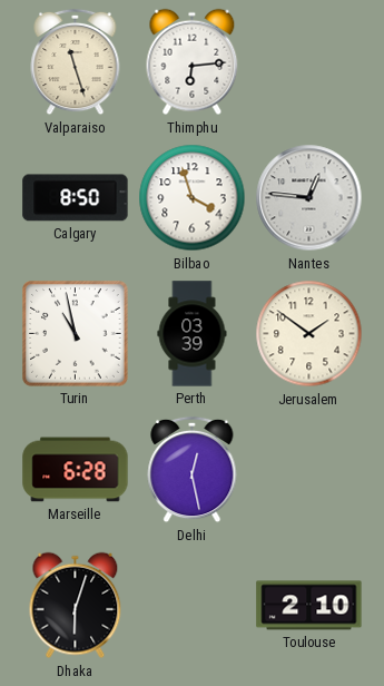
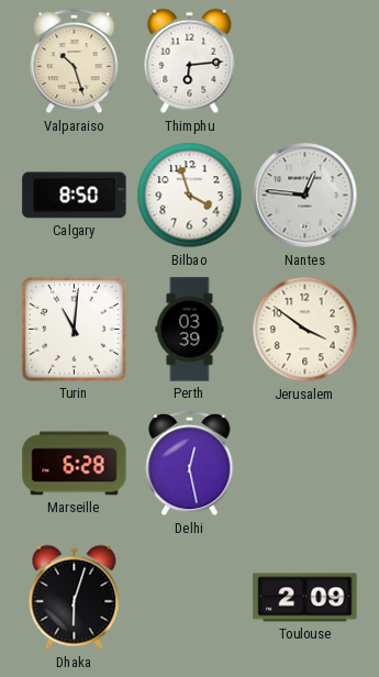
Valparaiso: 11:27 -> 10:27 (75, 62)
Turin: 10:58 -> 11:01 (75, 330)
Jerusalem: 1:51 -> 3:51 (305, 330)
Toulouse: 2:10 -> 2:09 (305, 598)
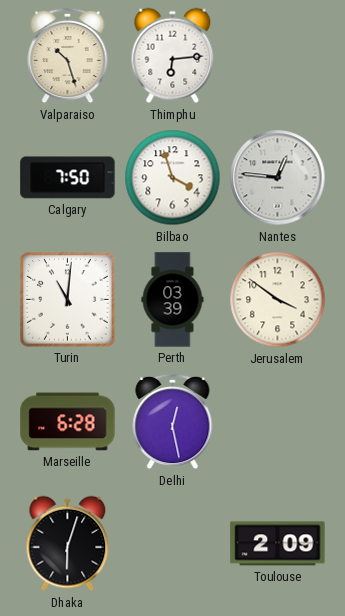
Calgary: 8:50 -> 7:50 (68, 178)
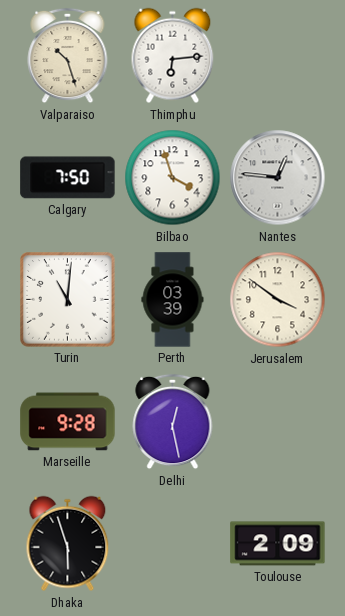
Marseille: 6:28 -> 9:28 (68, 422)
Dhaka: 6:03 -> 5:57 (68, 544)
